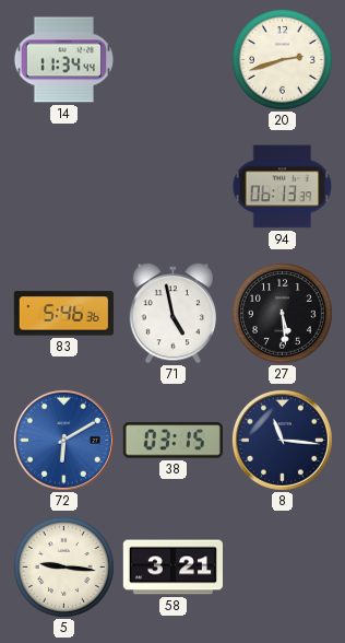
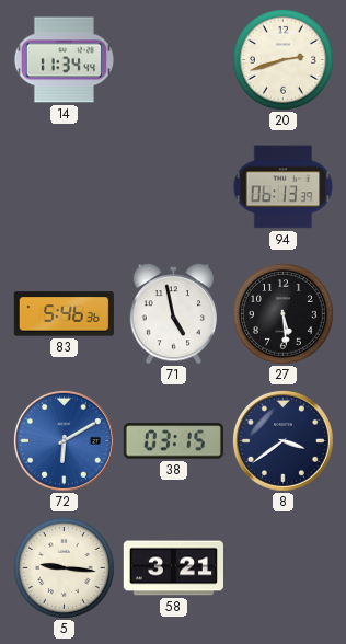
8: 11:16 -> 3:39 (282, 440)
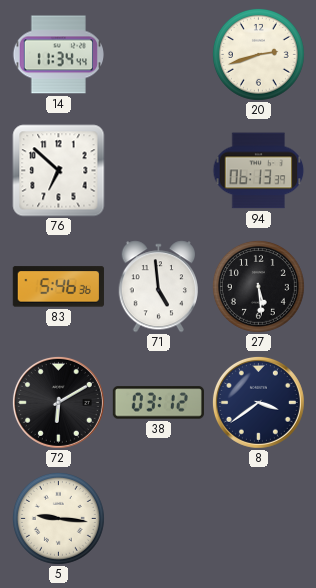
76: none -> 6:52 (59, 171)
71: 4:58 -> 4:59 (159, 287)
72 dial: blue -> black (58, 402)
38: 03:15 -> 03:12 (158, 403)
58: 3:21 -> none (173, 568)
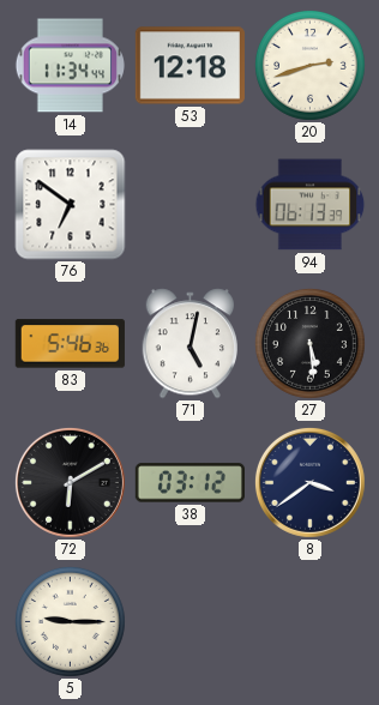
53: none -> 12:18 (189, 66)
76: 6:52 -> 6:51 (71, 205)
71: 4:59 -> 5:02 (191, 344)
5: 9:16 -> 9:15 (70, 621)
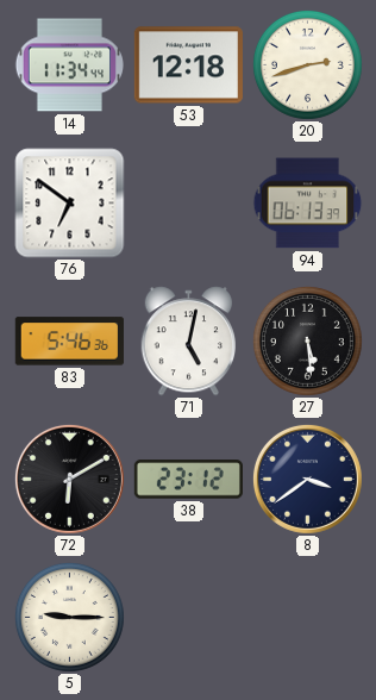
38: 03:12 -> 23:12 (188, 480)
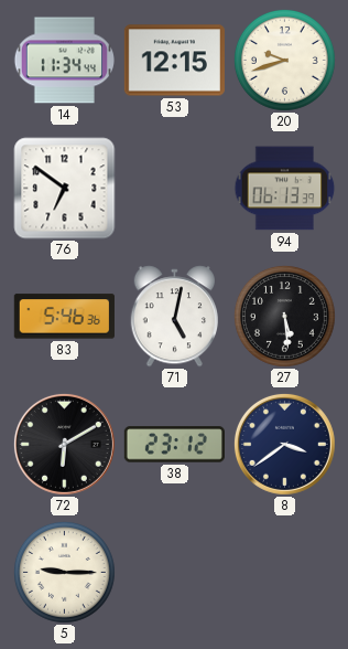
53: 12:18 -> 12:15 (174, 61)
20: 2:42 -> 9:42 (284, 60)
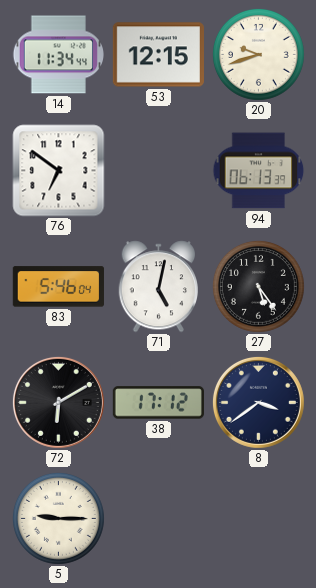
83: 5:46:36 -> 5:46:04 (58, 287)
27: 5:29 -> 5:24 (258, 286)
38: 23:12 -> 17:12 (158, 403)
